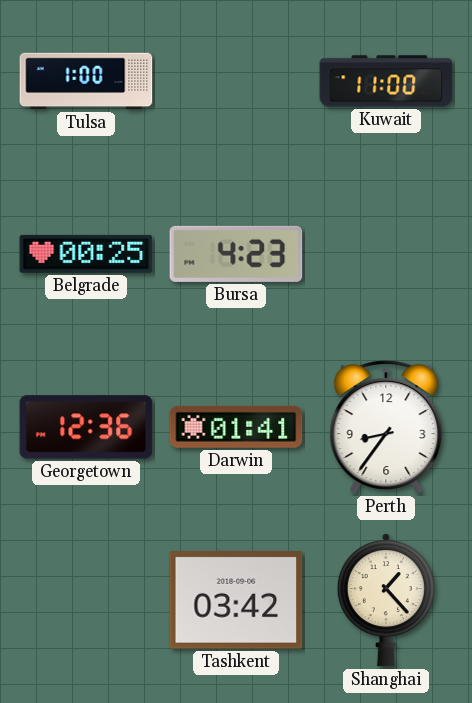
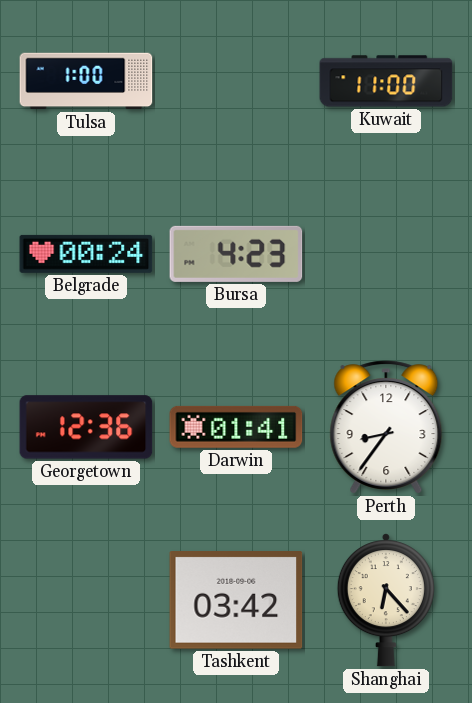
Belgrade: 00:25 -> 00:24 (86, 254)
Shanghai: 1:23 -> 6:23 (386, 600)
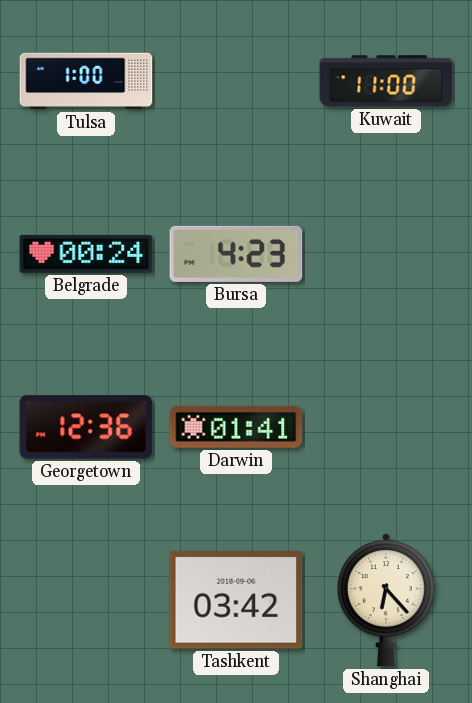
Perth: 8:36 -> none (386, 427)
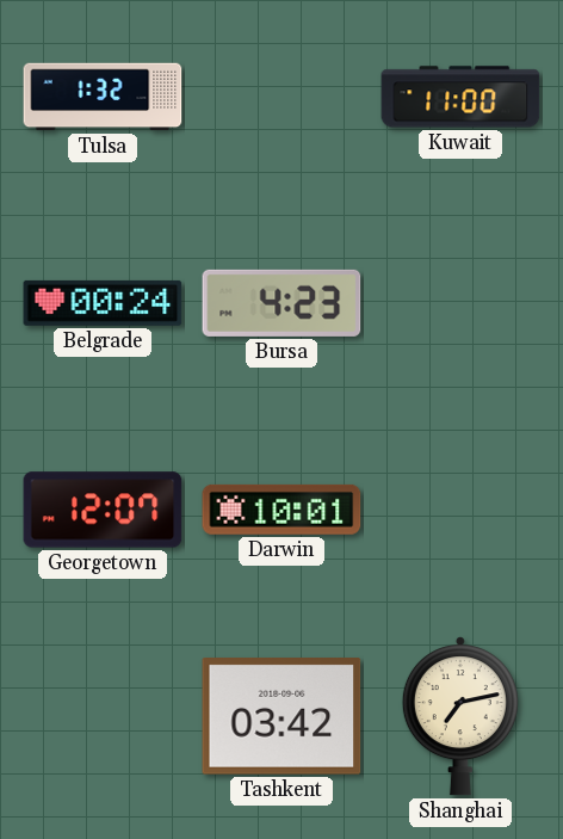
Tulsa: 1:00 -> 1:32 (103, 97)
Georgetown: 12:36 -> 12:07 (103, 510)
Darwin: 01:41 -> 10:01 (281, 510)
Shanghai: 6:23 -> 7:13 (460, 716)
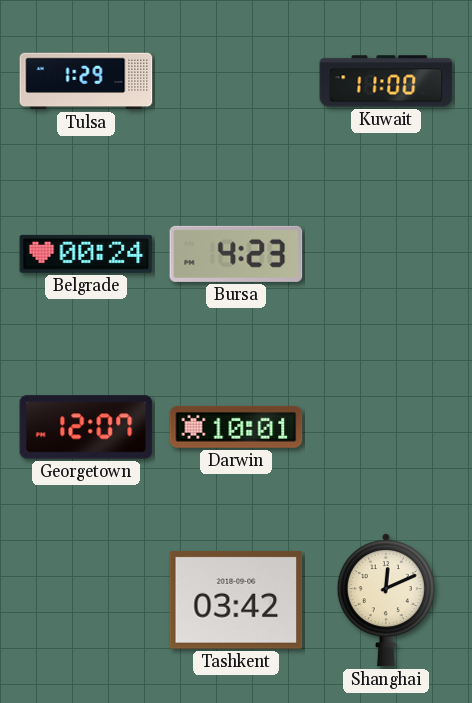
Tulsa: 1:32 -> 1:29 (86, 81)
Shanghai: 7:13 -> 12:11 (386, 600)
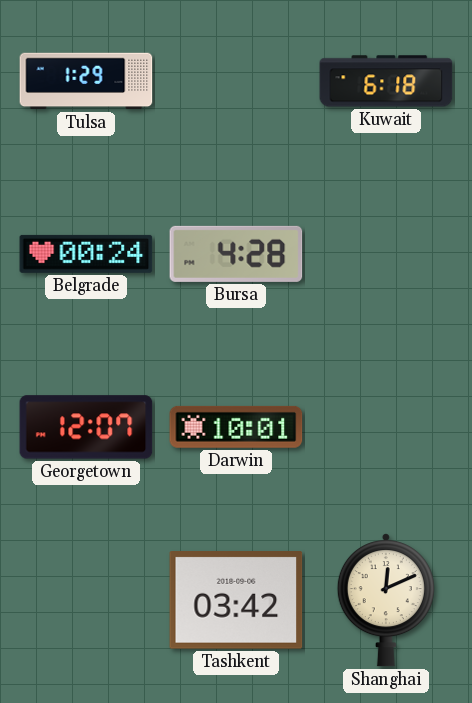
Kuwait: 11:00 -> 6:18 (386, 81)
Bursa: 4:23 -> 4:28 (236, 254)
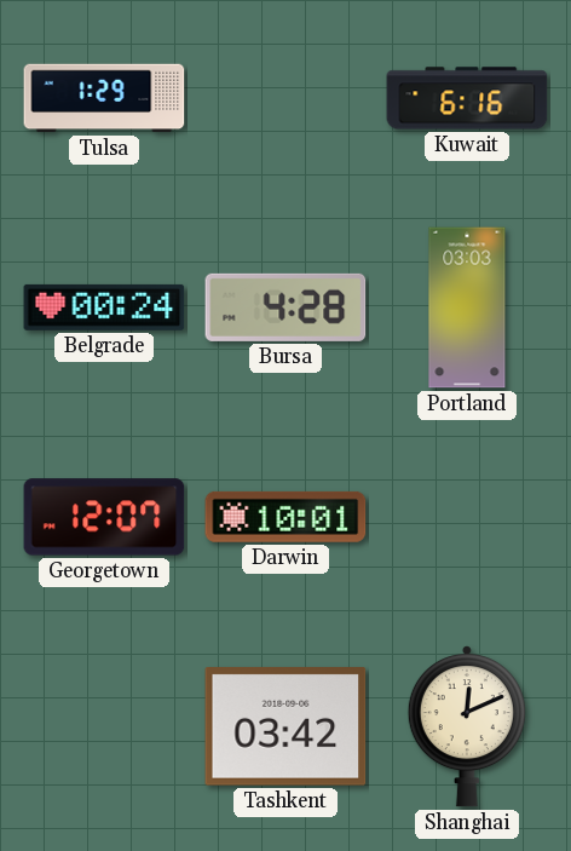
Kuwait: 6:18 -> 6:16 (467, 98)
Portland: none -> 03:03 (467, 307)
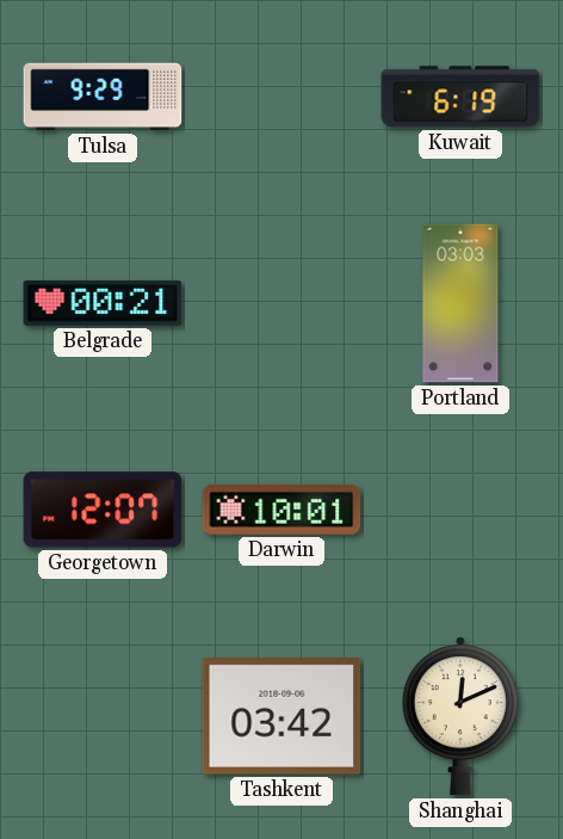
Tulsa: 1:29 -> 9:29 (103, 97)
Kuwait: 6:16 -> 6:19 (460, 97)
Belgrade: 00:24 -> 00:21 (103, 303)
Bursa: 4:28 -> none (285, 307)
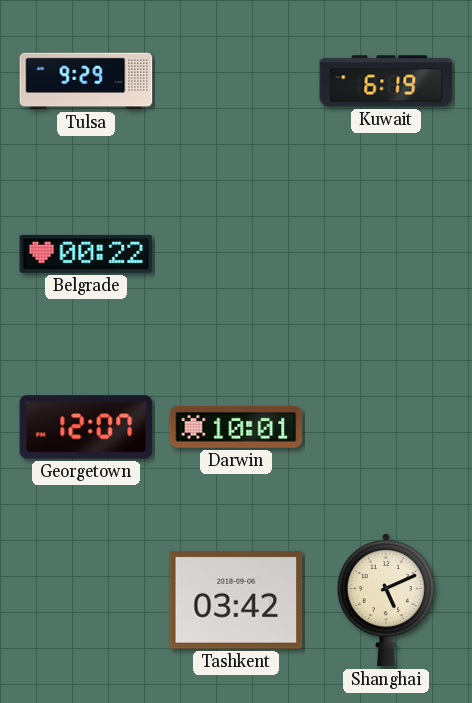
Belgrade: 00:21 -> 00:22 (86, 254)
Portland: 03:03 -> none (460, 303)
Shanghai: 12:11 -> 5:11 (386, 600)
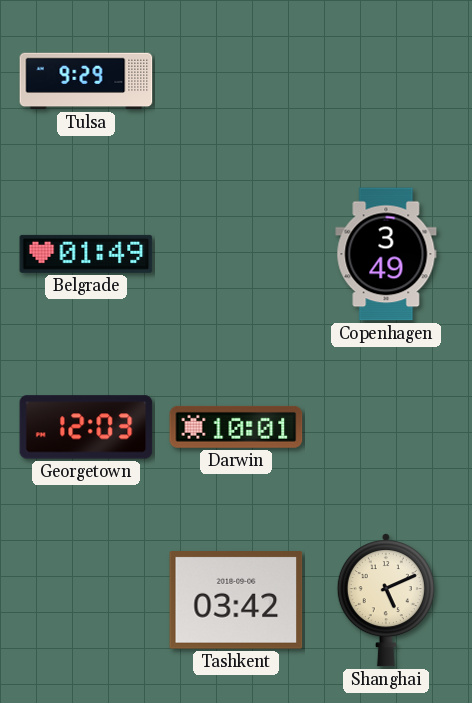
Kuwait: 6:19 -> none (386, 81)
Belgrade: 00:22 -> 01:49 (86, 254)
Copenhagen: none -> 3:49 (386, 254)
Georgetown: 12:07 -> 12:03 (86, 427)
